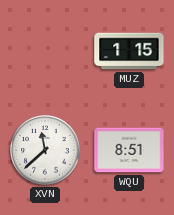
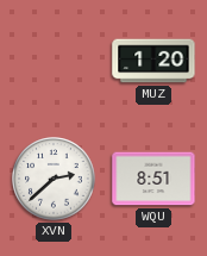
MUZ: 1:15 -> 1:20 (153, 61)
XVN: 11:38 -> 2:38 (54, 179)
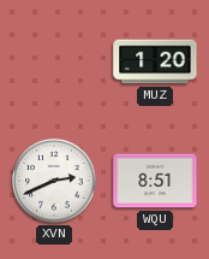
XVN: 2:38 -> 2:41 (54, 181)
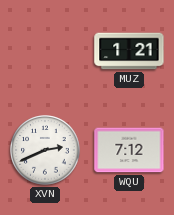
MUZ: 1:20 -> 1:21 (129, 51)
WQU: 8:51 -> 7:12 (129, 150)
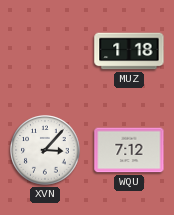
MUZ: 1:21 -> 1:18 (129, 51)
XVN: 2:41 -> 3:07 (45, 150)
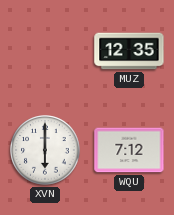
MUZ: 1:18 -> 12:35 (129, 51)
XVN: 3:07 -> 6:00 (45, 150)
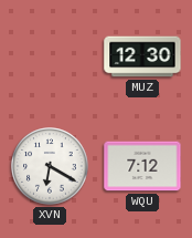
MUZ: 12:35 -> 12:30 (142, 56)
XVN: 6:00 -> 6:20 (50, 166)
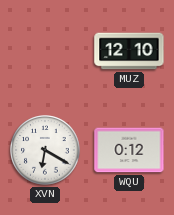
MUZ: 12:30 -> 12:10 (129, 51)
WQU: 7:12 -> 0:12 (129, 150)
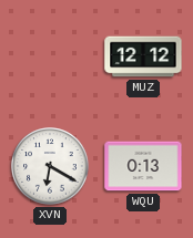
MUZ: 12:10 -> 12:12 (143, 56)
WQU: 0:12 -> 0:13 (143, 166)
